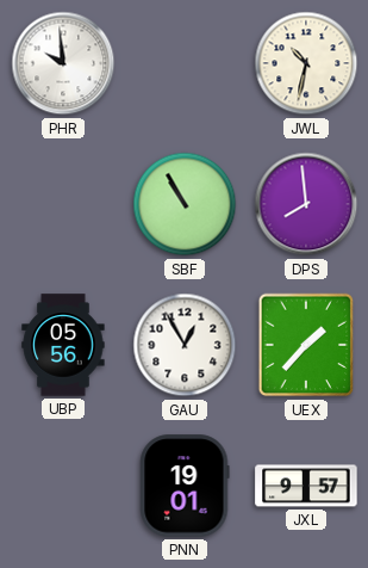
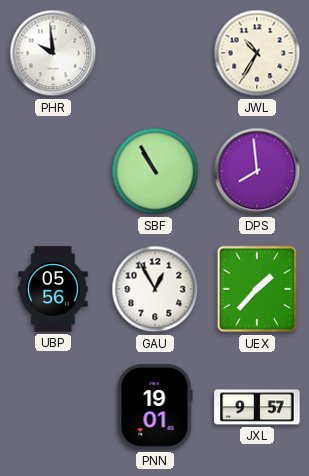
JWL: 10:32 -> 10:35 (257, 53)
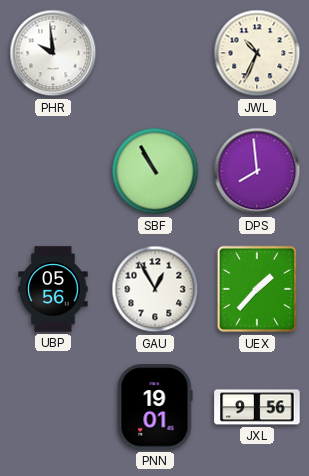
JWL: 10:35 -> 10:34 (257, 53)
JXL: 9:57 -> 9:56 (257, 407)
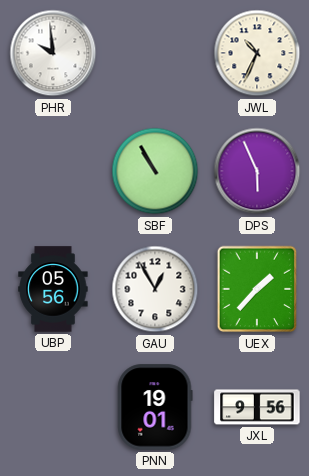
DPS: 7:59 -> 5:56 (257, 171)
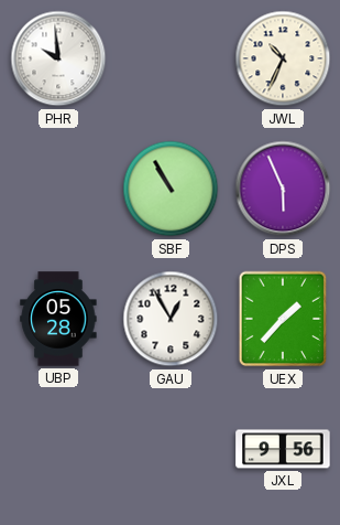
UBP: 05:56 -> 05:28 (58, 319)
PNN: 19:01 -> none (155, 407)
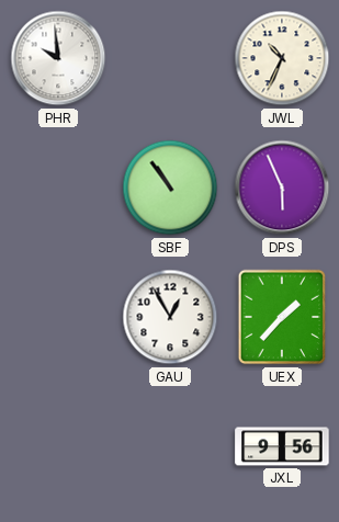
SBF: 10:55 -> 10:54 (170, 188)
UBP: 05:28 -> none (58, 319)
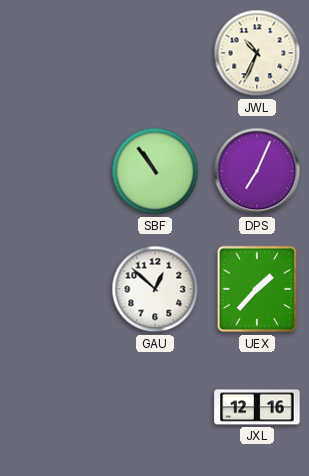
PHR: 9:59 -> none (58, 58)
DPS: 5:56 -> 7:04 (257, 171)
GAU: 12:55 -> 12:52 (155, 289)
JXL: 9:56 -> 12:16 (257, 407)
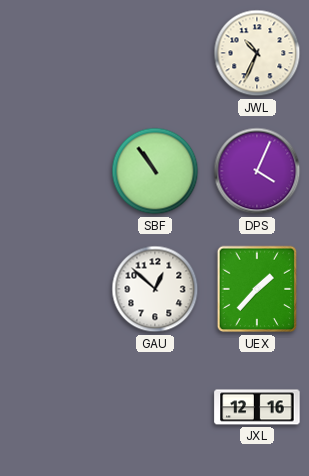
DPS: 7:04 -> 4:04 (257, 171)
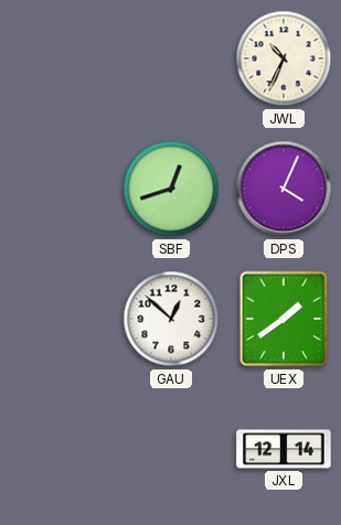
SBF: 10:54 -> 12:42 (171, 189)
UEX: 1:37 -> 1:39 (284, 319)
JXL: 12:16 -> 12:14 (284, 449)
